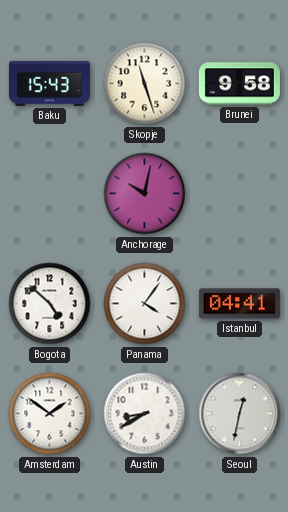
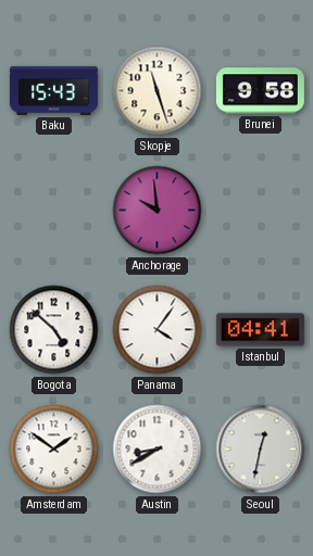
Anchorage: 10:02 -> 9:59 (158, 211)
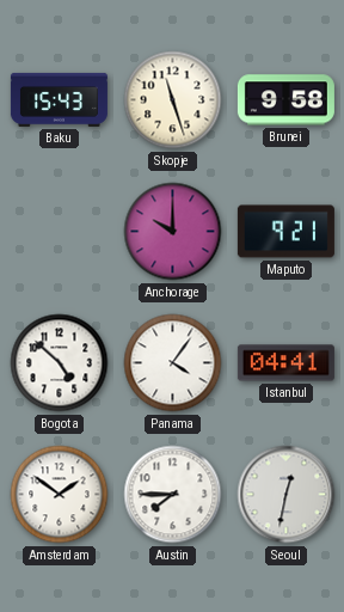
Anchorage: 9:59 -> 10:00 (173, 232)
Maputo: none -> 9:21 (285, 232)
Austin: 8:40 -> 7:45 (173, 495)
